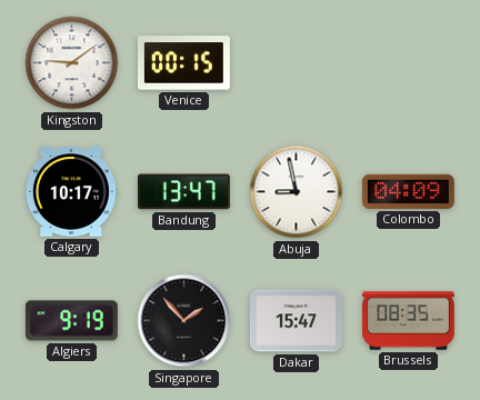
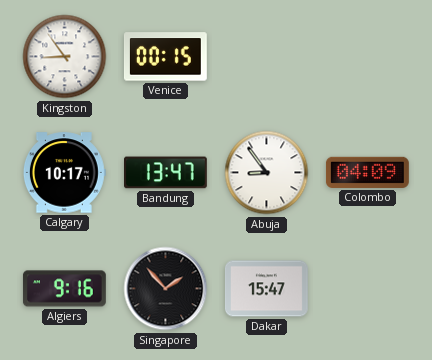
Kingston: 9:09 -> 8:54 (65, 57)
Abuja: 8:58 -> 8:54 (267, 173)
Algiers: 9:19 -> 9:16 (64, 289)
Brussels: 08:35 -> none (409, 321)
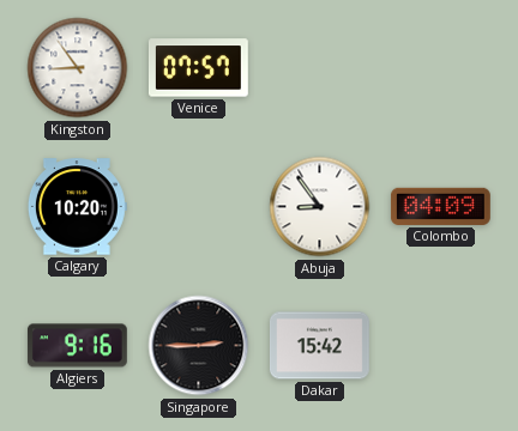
Venice: 00:15 -> 07:57 (198, 68)
Calgary: 10:17 -> 10:20 (77, 207)
Bandung: 13:47 -> none (166, 173)
Singapore: 1:53 -> 2:45 (199, 346)
Dakar: 15:47 -> 15:42 (319, 346)
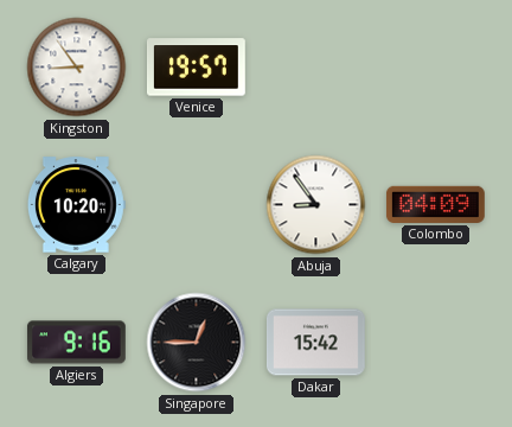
Venice: 07:57 -> 19:57 (196, 68)
Singapore: 2:45 -> 12:45 (197, 343)
